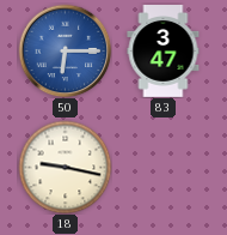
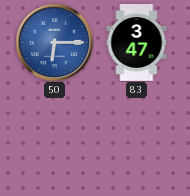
18: 9:17 -> none (65, 167)
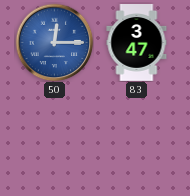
50: 6:15 -> 12:15 (54, 42)
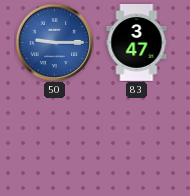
50: 12:15 -> 9:15 (54, 42)
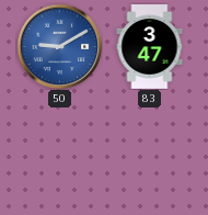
50: 9:15 -> 9:10 (59, 46)
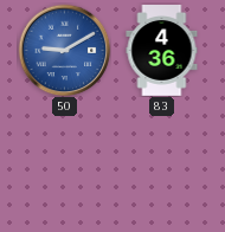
83: 3:47 -> 4:36 (162, 51)
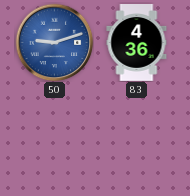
50: 9:10 -> 9:12 (54, 42)
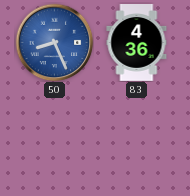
50: 9:12 -> 8:26 (54, 42)
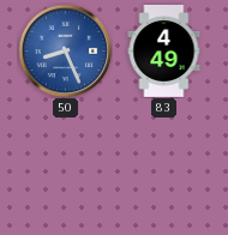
83: 4:36 -> 4:49 (164, 52)
